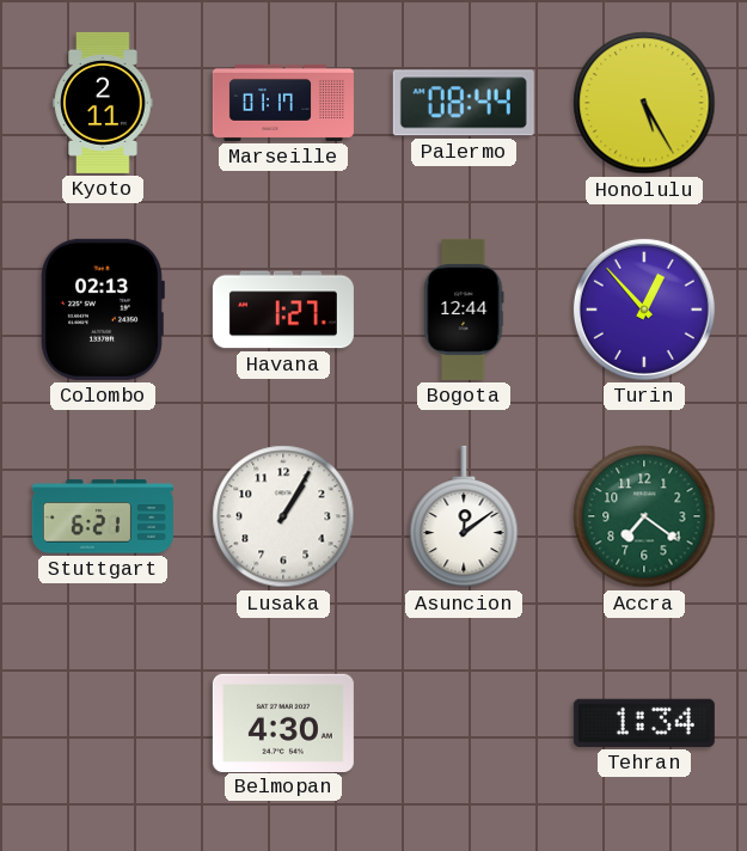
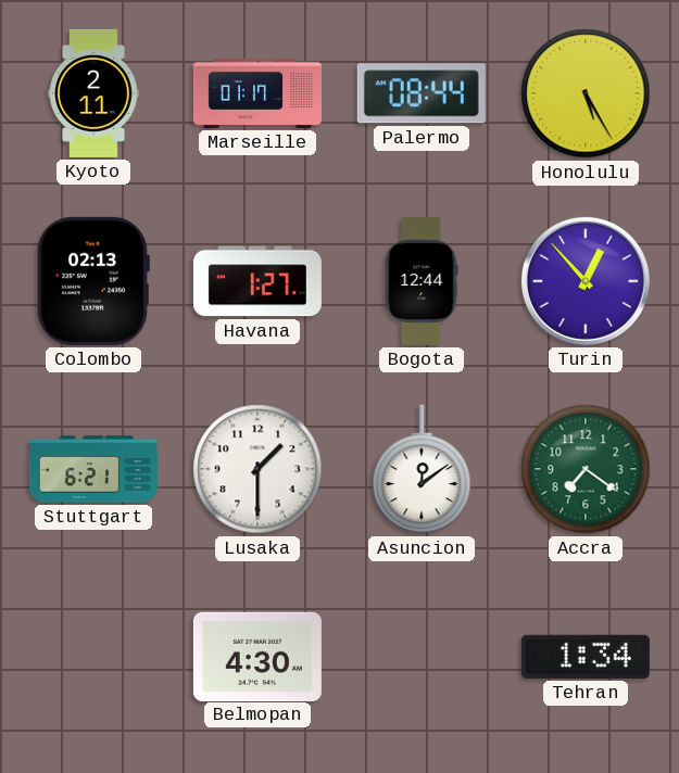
Lusaka: 1:05 -> 1:30 (257, 469)
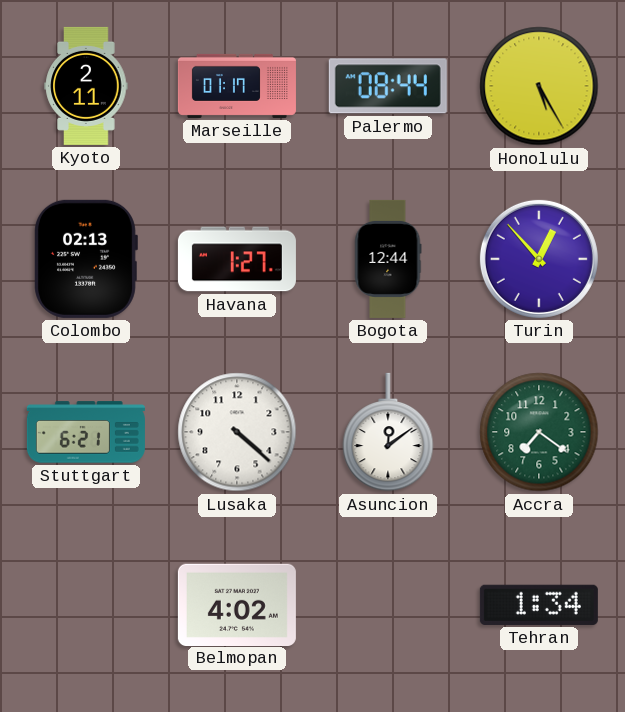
Lusaka: 1:30 -> 4:22 (237, 432)
Belmopan: 4:30 -> 4:02 (237, 604)
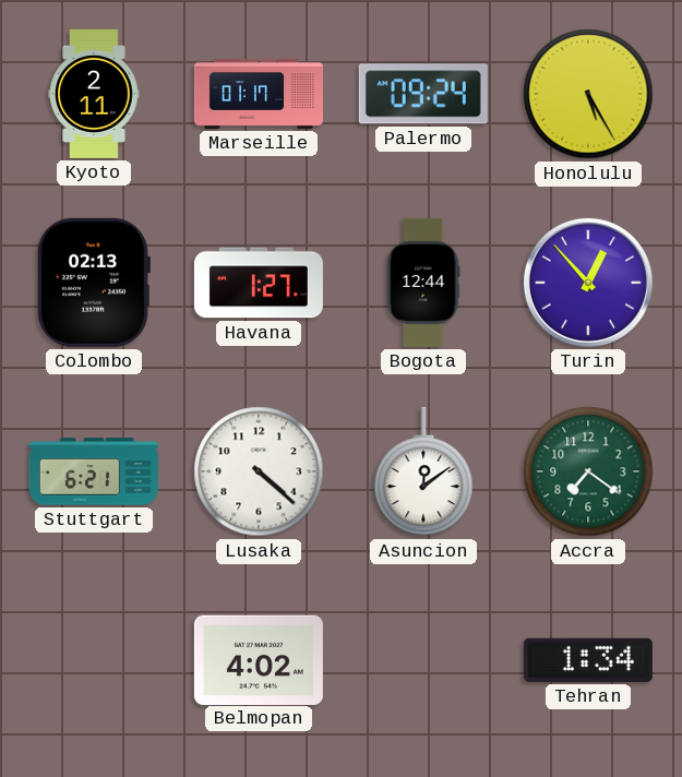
Palermo: 08:44 -> 09:24 (423, 94)
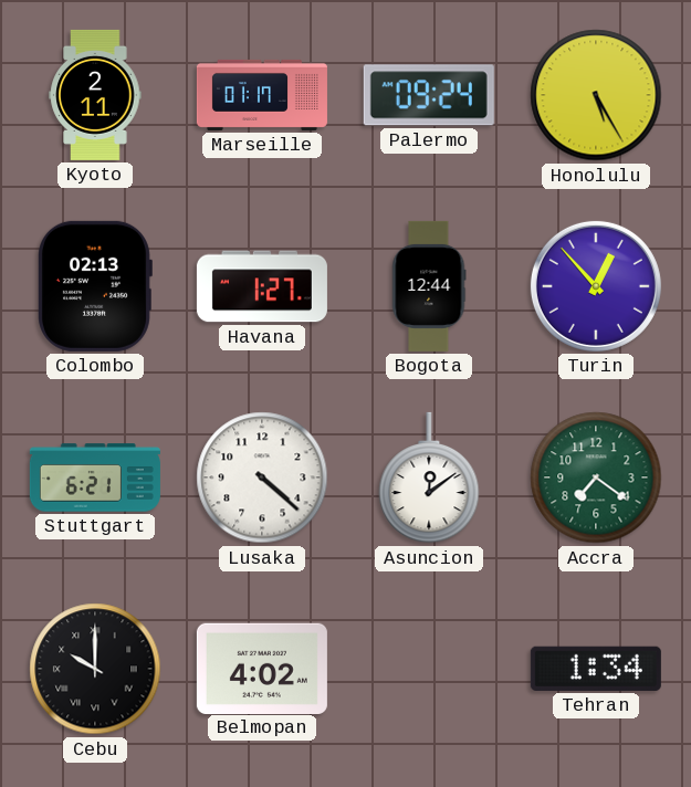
Cebu: none -> 10:00 (95, 669)
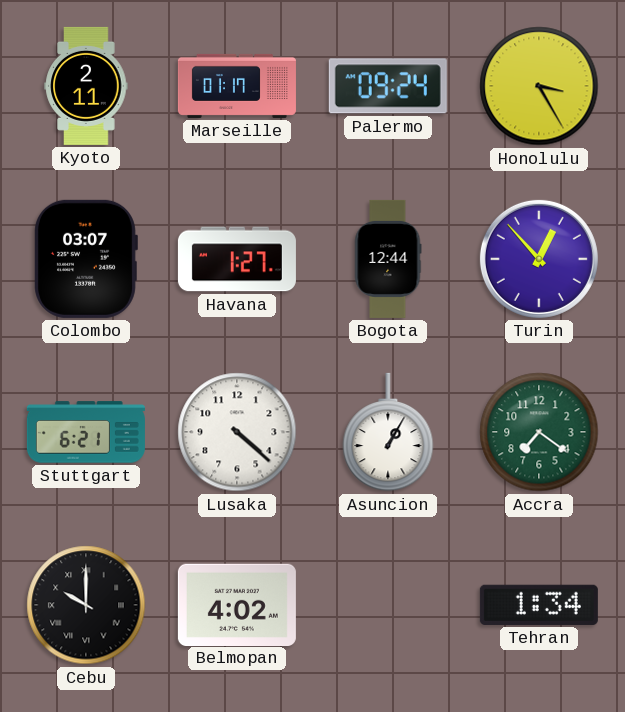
Honolulu: 5:25 -> 3:25 (539, 86)
Colombo: 02:13 -> 03:07 (86, 259)
Asuncion: 12:09 -> 1:05 (388, 432)
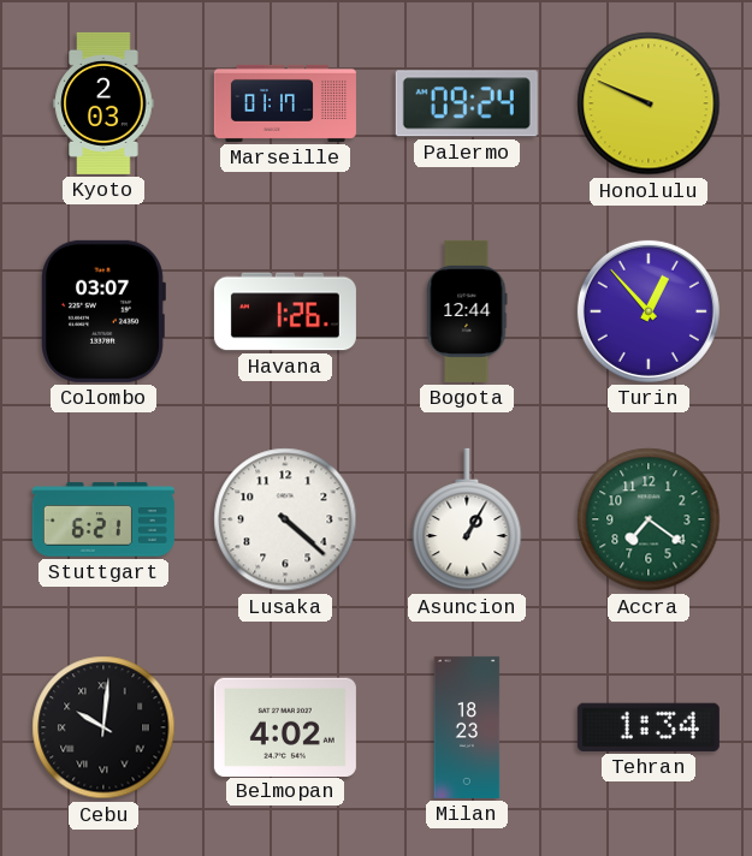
Kyoto: 2:11 -> 2:03 (103, 103)
Honolulu: 3:25 -> 9:49 (649, 103)
Havana: 1:27 -> 1:26 (285, 311)
Cebu: 10:00 -> 10:01 (103, 727)
Milan: none -> 18:23 (467, 727)
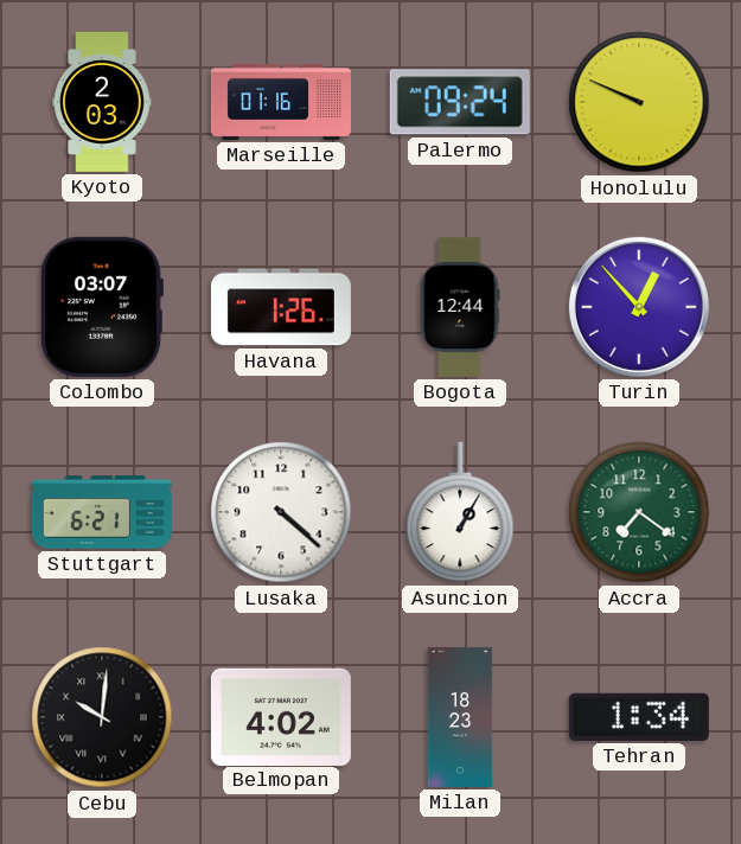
Marseille: 01:17 -> 01:16 (281, 102)
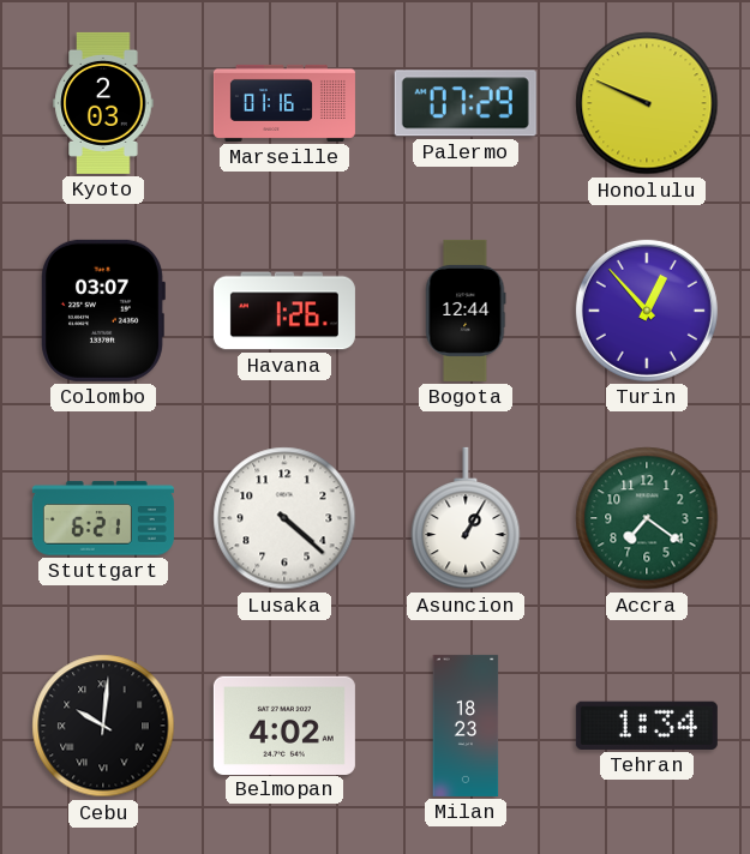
Palermo: 09:24 -> 07:29 (466, 103)
